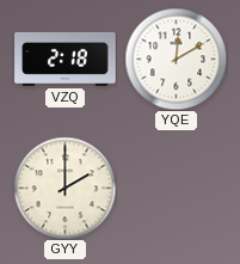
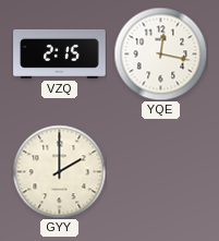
VZQ: 2:18 -> 2:15 (60, 53)
YQE: 12:10 -> 12:17 (160, 53)
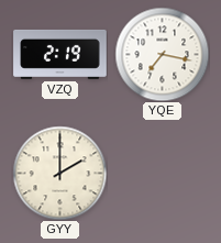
VZQ: 2:15 -> 2:19 (60, 54)
YQE: 12:17 -> 7:17 (162, 54)
